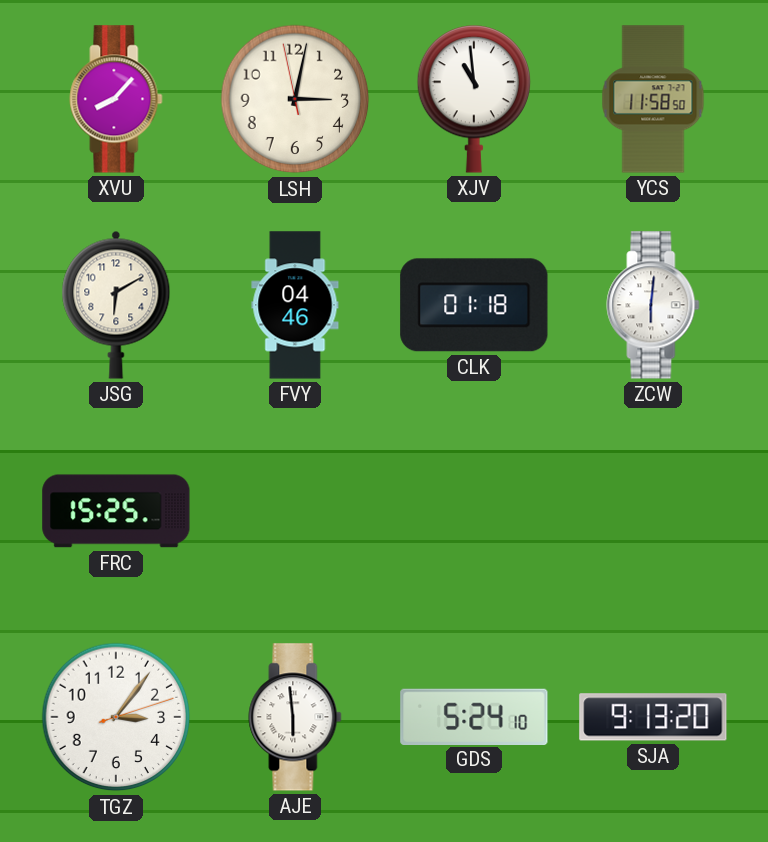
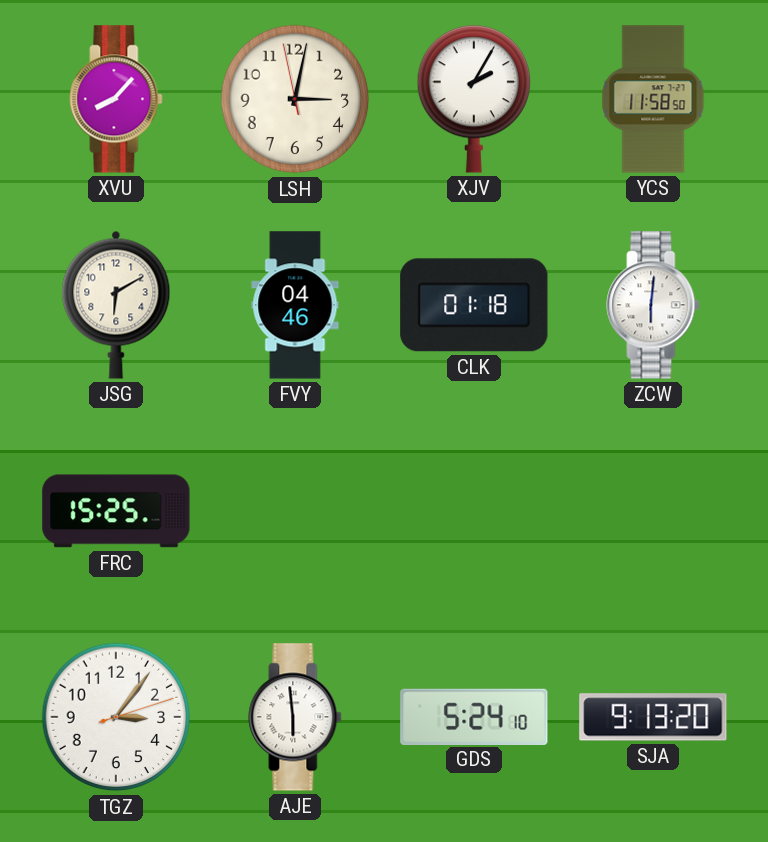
XJV: 10:59 -> 2:05 (474, 99)
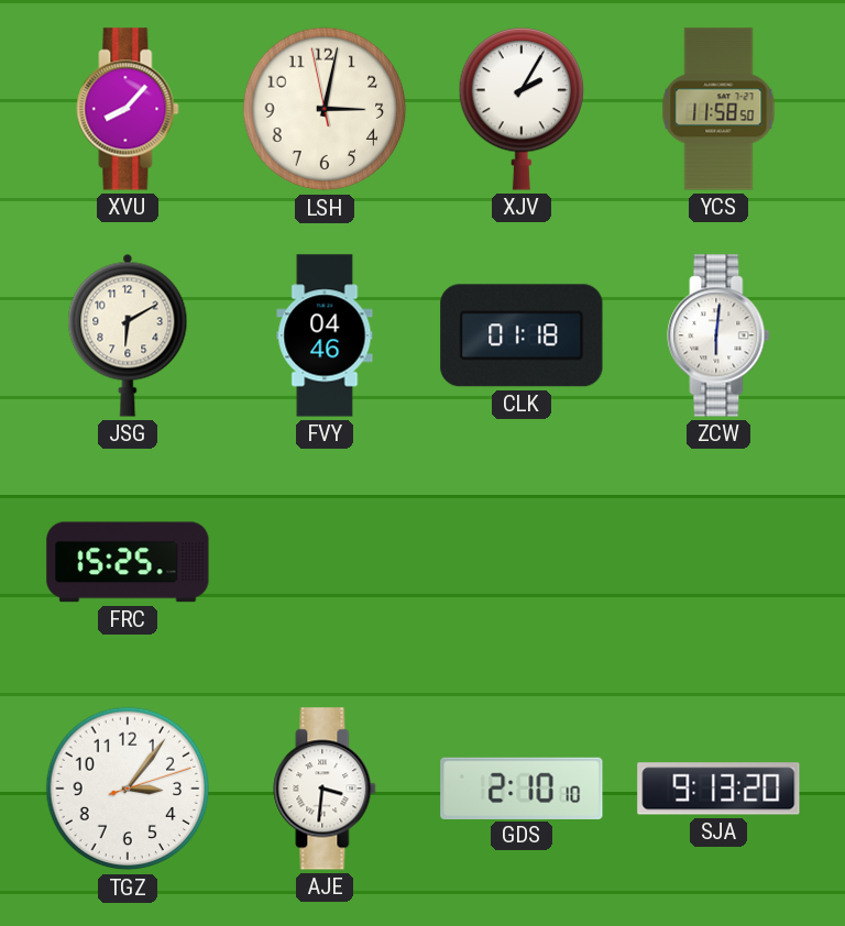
AJE: 5:59 -> 3:31 (325, 789)
GDS: 5:24 -> 2:10 (522, 787)
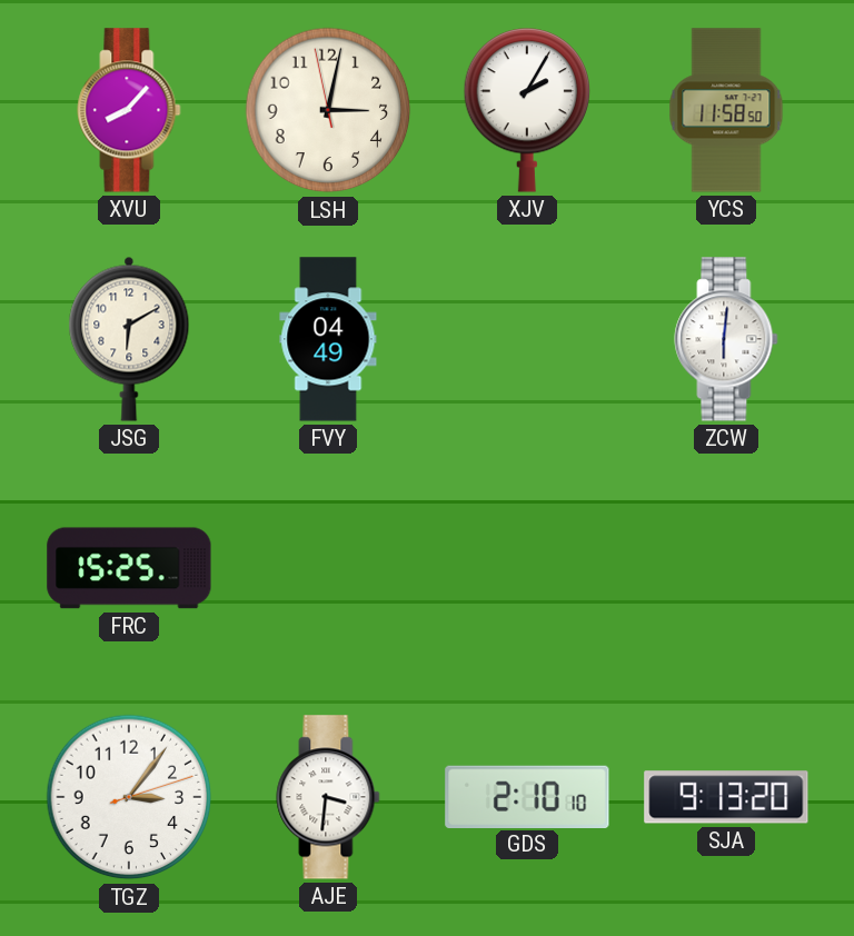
FVY: 04:46 -> 04:49 (328, 339)
CLK: 01:18 -> none (522, 335)
